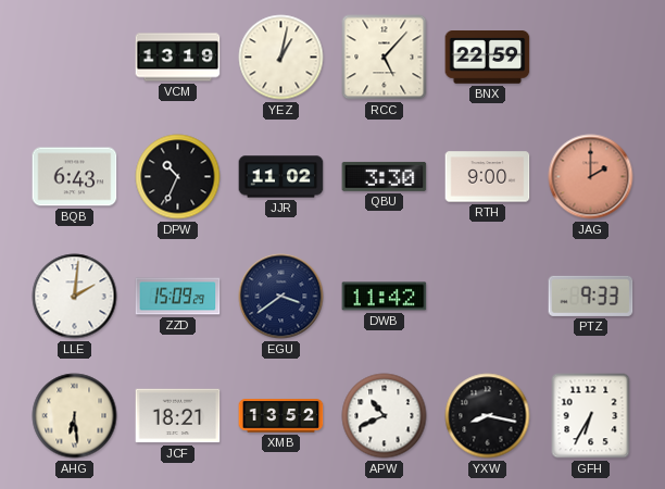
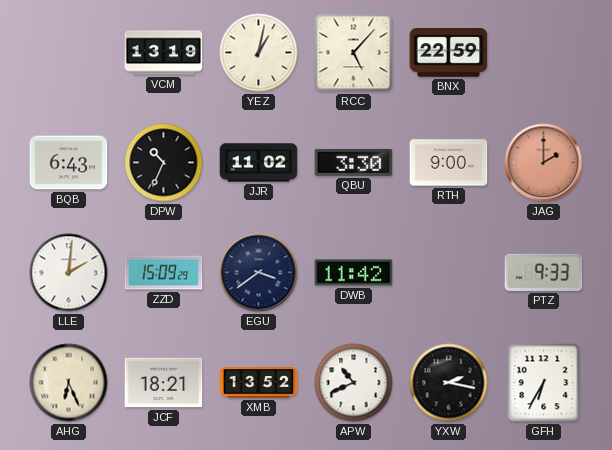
AHG: 6:29 -> 6:26 (69, 383)
YXW: 8:17 -> 2:17 (449, 383)
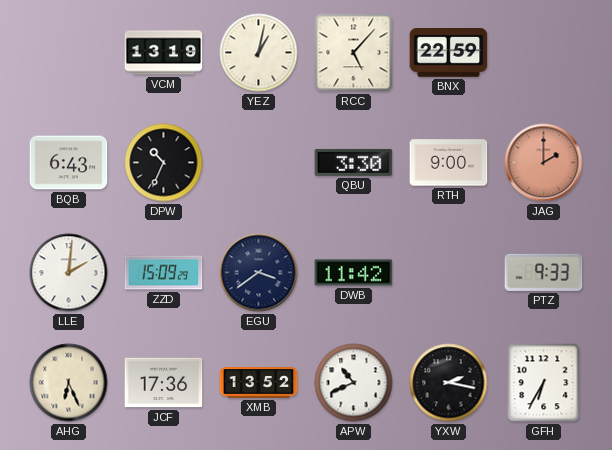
JJR: 11:02 -> none (259, 163)
JCF: 18:21 -> 17:36 (164, 383)
